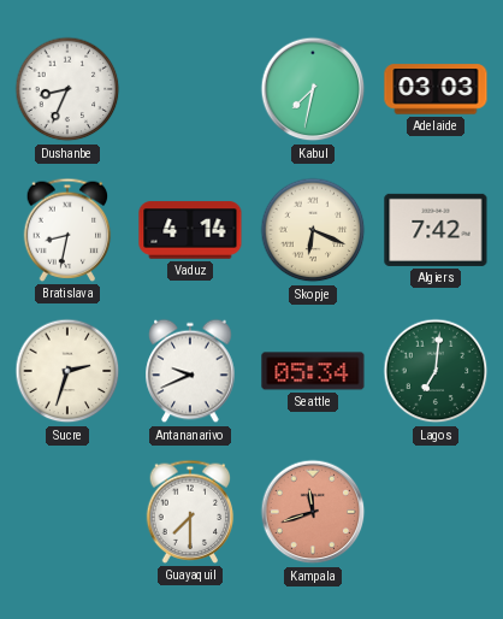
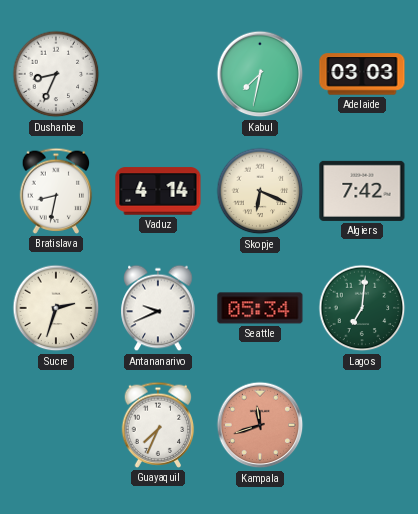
Guayaquil: 7:30 -> 7:34 (158, 425)
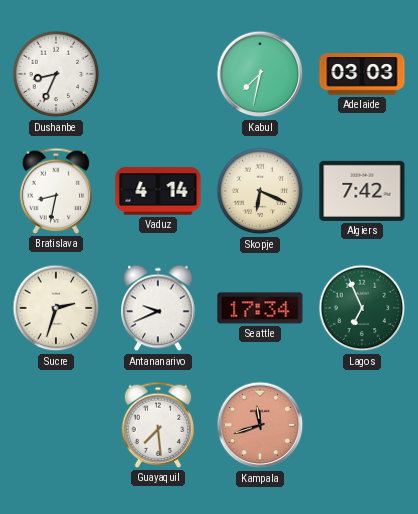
Seattle: 05:34 -> 17:34 (260, 308)
Lagos: 7:01 -> 6:56 (362, 308)
Guayaquil: 7:34 -> 7:29 (158, 425)
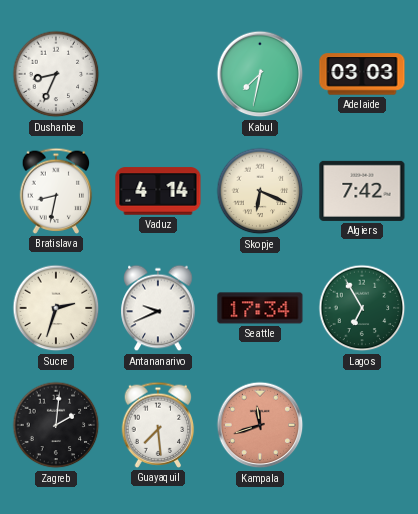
Lagos: 6:56 -> 6:55 (362, 308)
Zagreb: none -> 2:01 (56, 425)
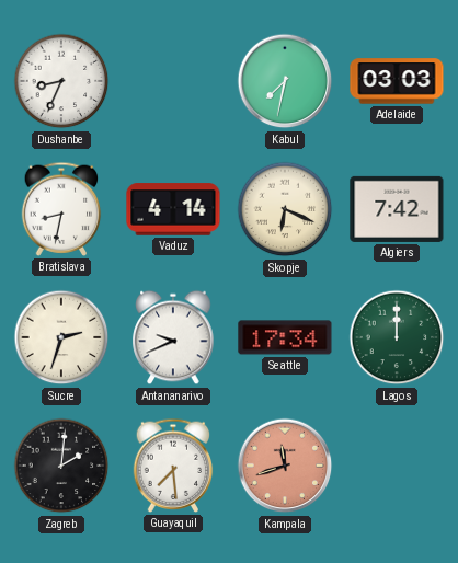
Lagos: 6:55 -> 12:00 (397, 337)
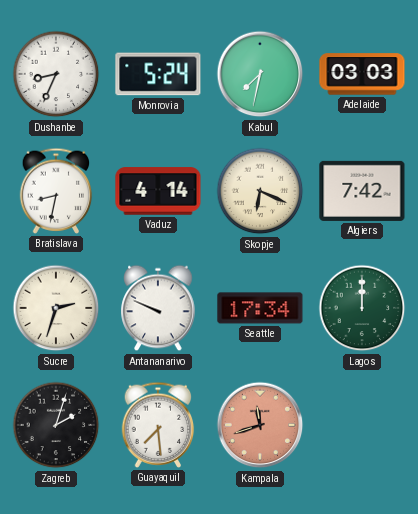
Monrovia: none -> 5:24 (158, 74)
Antananarivo: 9:41 -> 9:49 (158, 308)
Zagreb: 2:01 -> 2:03 (56, 425)
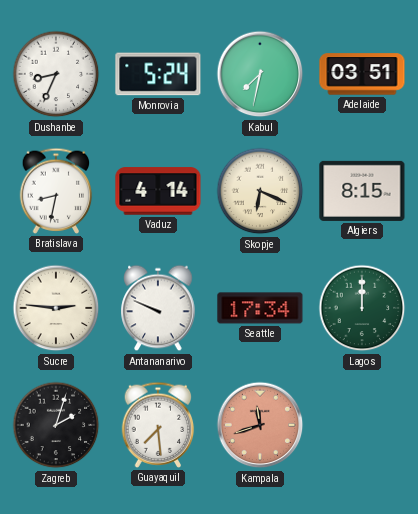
Adelaide: 03:03 -> 03:51 (362, 74)
Algiers: 7:42 -> 8:15 (362, 191)
Sucre: 2:33 -> 2:46 (56, 308)
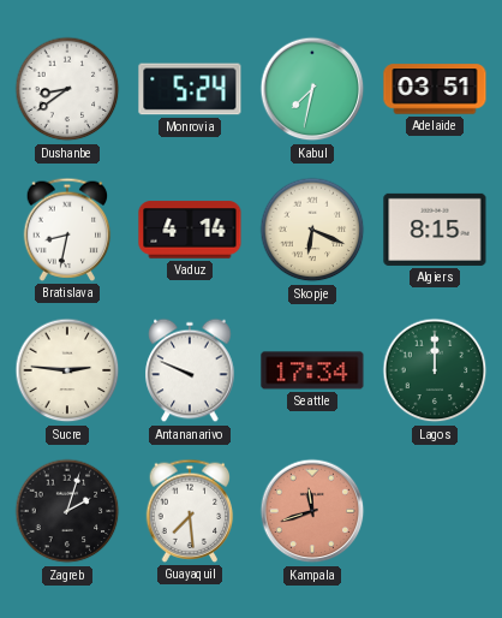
Dushanbe: 8:34 -> 8:39 (67, 89)
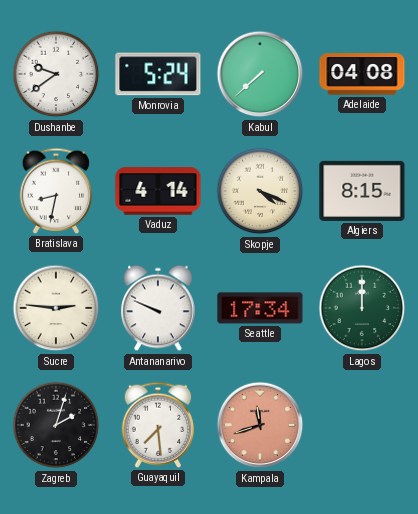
Dushanbe: 8:39 -> 9:39 (56, 74)
Kabul: 7:32 -> 7:38 (260, 74)
Adelaide: 03:51 -> 04:08 (362, 74)
Skopje: 6:19 -> 4:19 (260, 191)
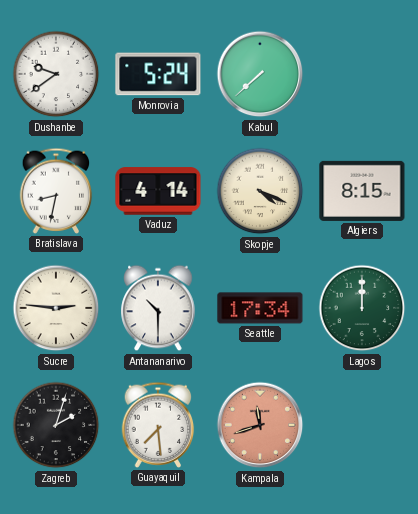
Adelaide: 04:08 -> none (362, 74)
Antananarivo: 9:49 -> 10:30 (158, 308)
